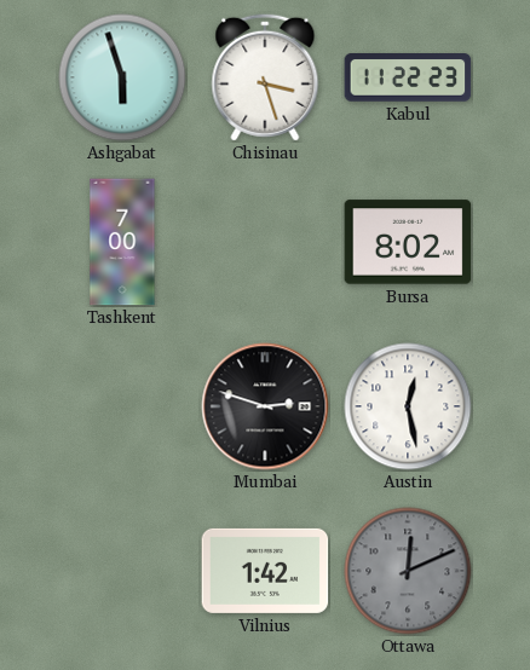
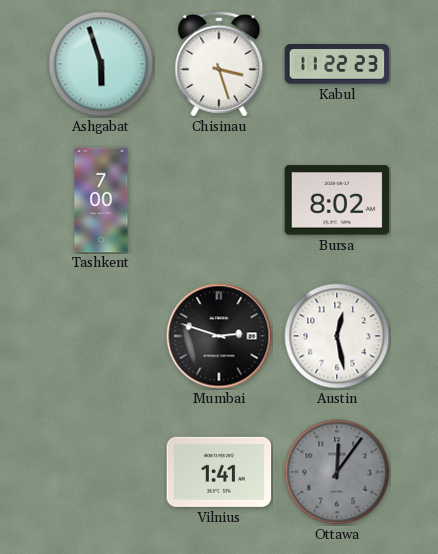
Vilnius: 1:42 -> 1:41 (219, 472)
Ottawa: 12:11 -> 12:06 (337, 472)
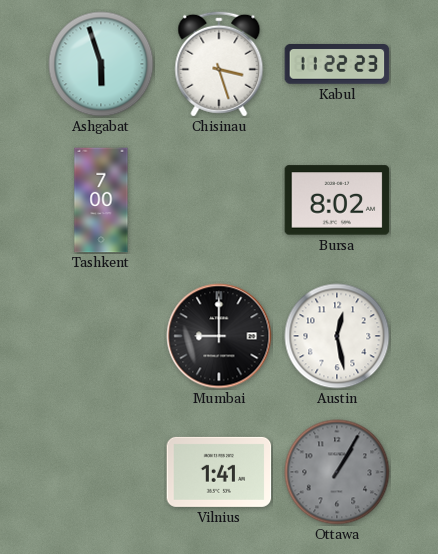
Mumbai: 2:48 -> 9:00 (219, 336)
Ottawa: 12:06 -> 1:05 (337, 472)
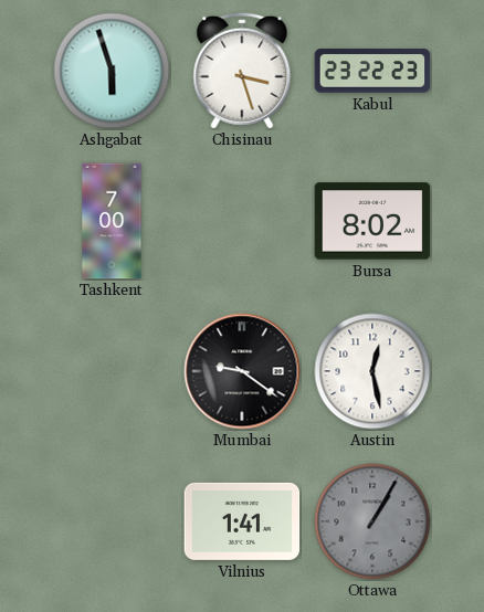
Kabul: 11:22 -> 23:22 (372, 71)
Mumbai: 9:00 -> 9:21 (242, 371)
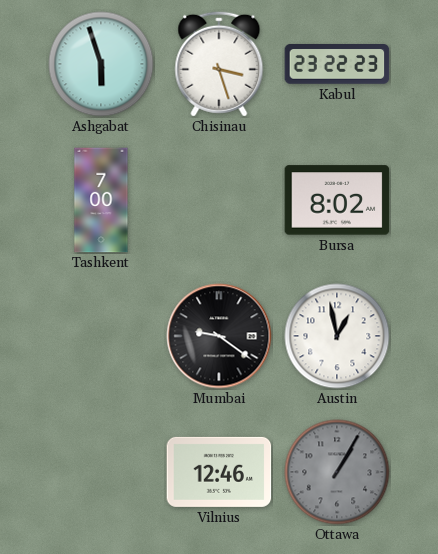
Austin: 12:28 -> 12:58 (337, 336)
Vilnius: 1:41 -> 12:46 (219, 472)
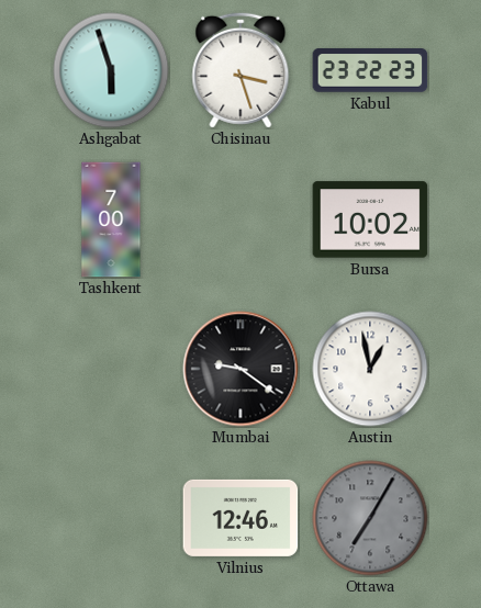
Bursa: 8:02 -> 10:02 (370, 219)
Ottawa: 1:05 -> 7:05 (370, 518)
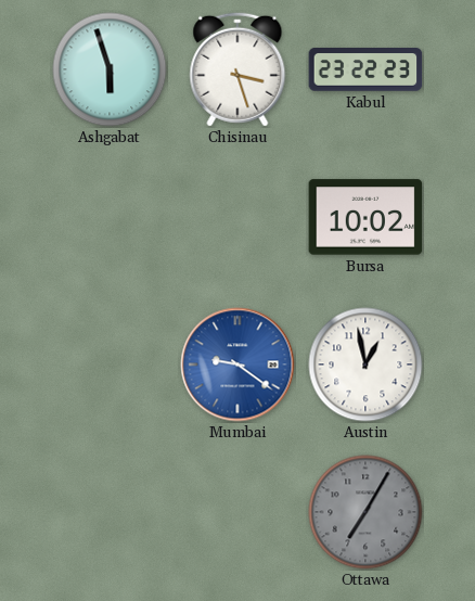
Tashkent: 7:00 -> none (111, 219)
Mumbai dial: black -> blue (237, 365)
Vilnius: 12:46 -> none (240, 518)
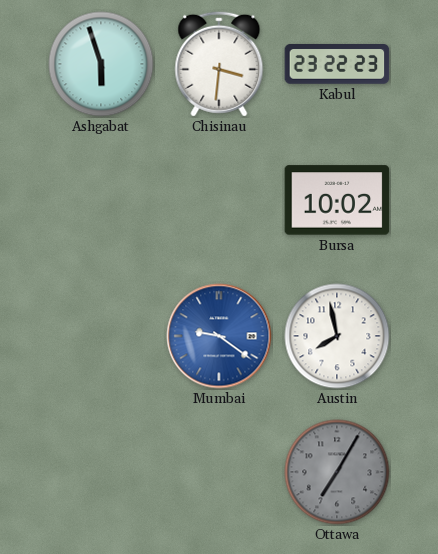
Chisinau: 3:27 -> 3:31 (219, 64)
Austin: 12:58 -> 7:58 (337, 336)
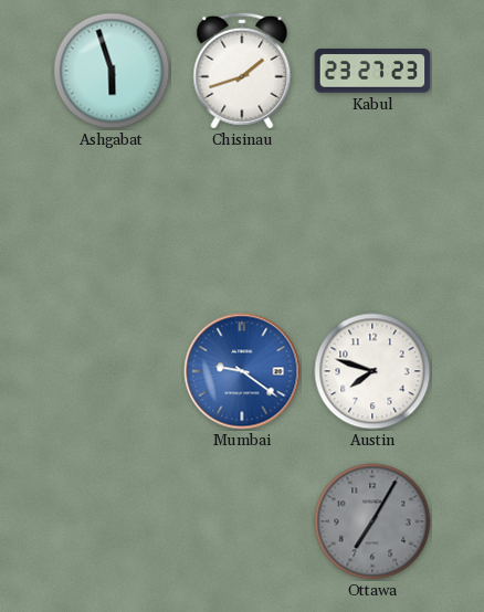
Chisinau: 3:31 -> 1:42 (242, 71)
Kabul: 23:22 -> 23:27 (372, 71)
Bursa: 10:02 -> none (337, 200)
Austin: 7:58 -> 7:48 (372, 371)
